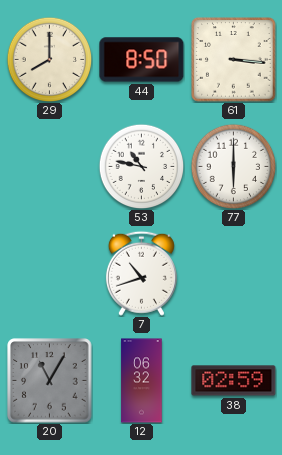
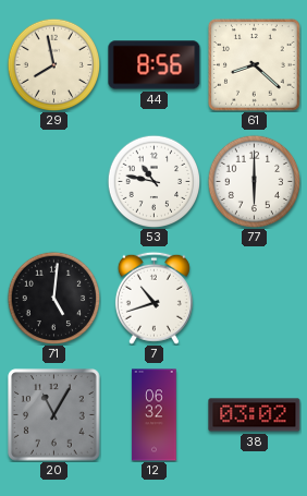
29: 8:00 -> 7:58 (53, 64)
44: 8:50 -> 8:56 (155, 65)
61: 3:16 -> 8:22 (255, 65)
71: none -> 5:01 (53, 298)
38: 02:59 -> 03:02 (255, 415)
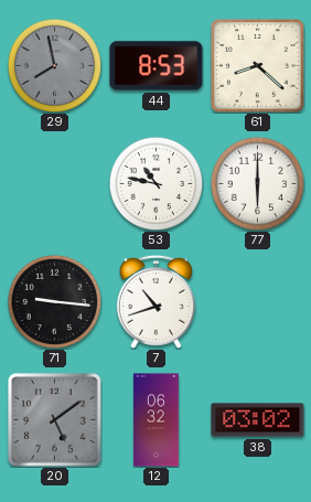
29 dial: cream -> grey (54, 65)
44: 8:56 -> 8:53 (157, 66)
71: 5:01 -> 9:16 (54, 301)
20: 11:05 -> 5:09 (55, 420)
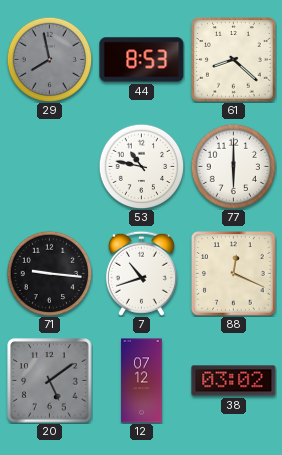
88: none -> 12:19 (234, 274)
12: 06:32 -> 07:12 (142, 381)
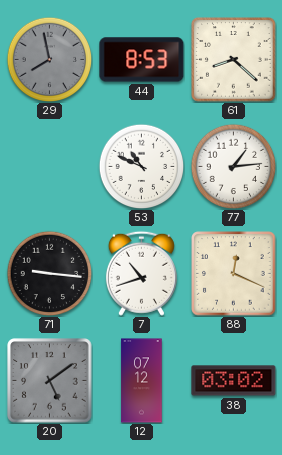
53: 10:47 -> 10:49 (141, 166)
77: 6:00 -> 1:14 (233, 166)
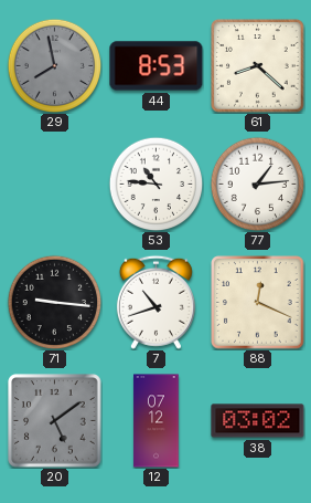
53: 10:49 -> 10:46 (155, 184)
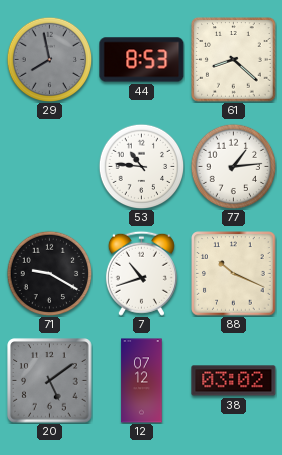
71: 9:16 -> 9:20 (49, 273)
88: 12:19 -> 10:19 (234, 274)
